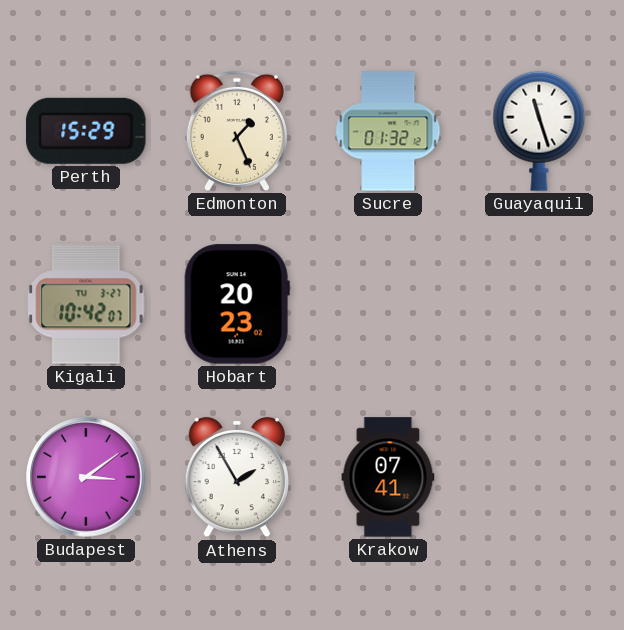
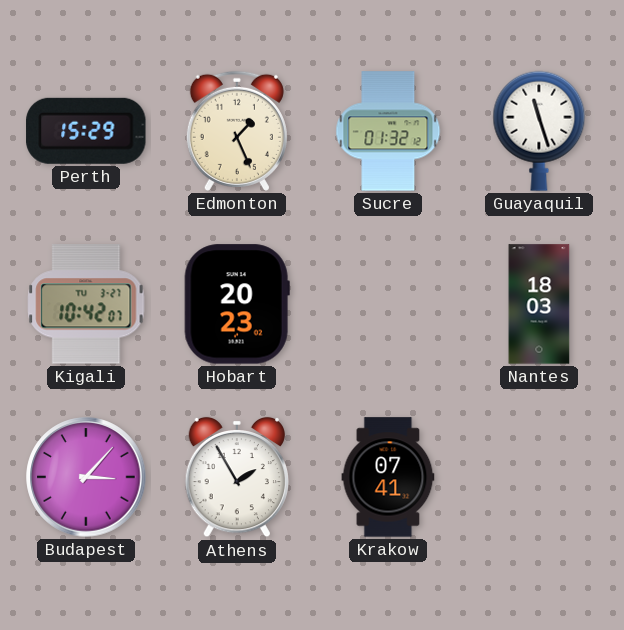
Nantes: none -> 18:03 (539, 304)
Budapest: 3:09 -> 3:07 (86, 477)
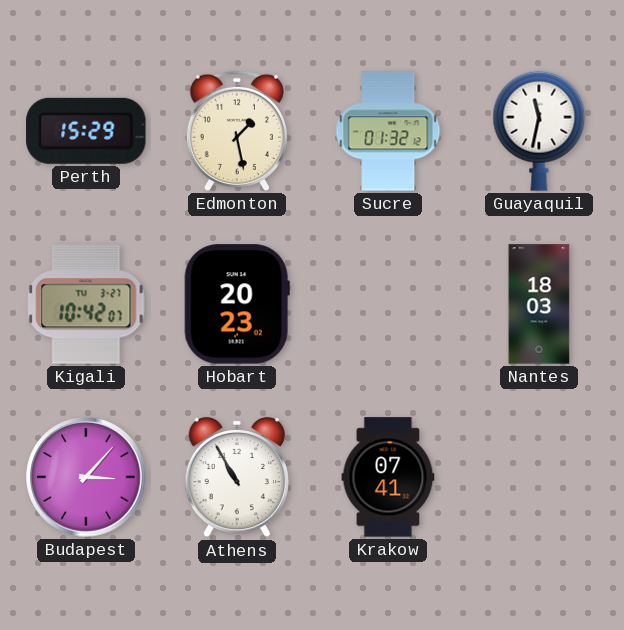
Edmonton: 1:26 -> 1:28 (237, 131)
Guayaquil: 11:27 -> 11:32 (539, 131)
Athens: 1:55 -> 10:55 (236, 477)
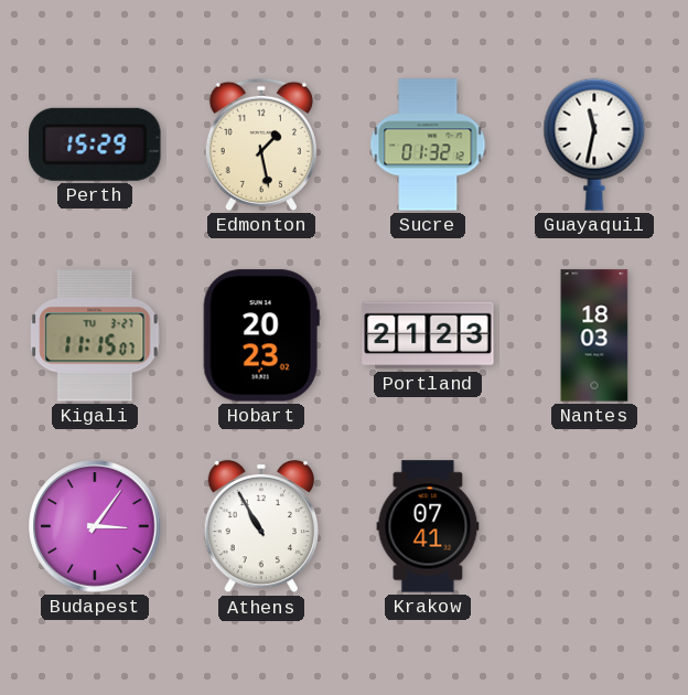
Kigali: 10:42 -> 11:15 (95, 335)
Portland: none -> 21:23 (428, 335)
Budapest: 3:07 -> 3:06 (95, 526)
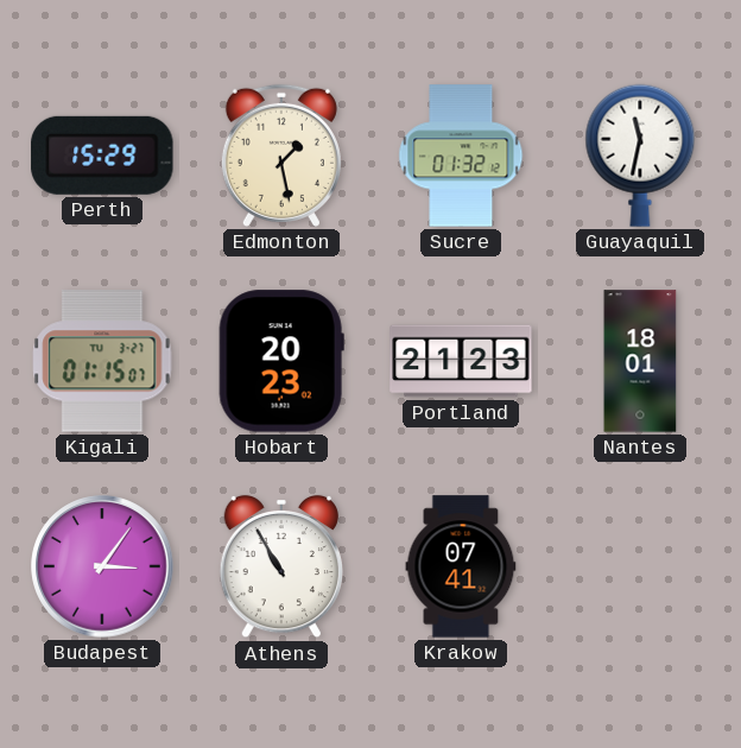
Kigali: 11:15 -> 01:15 (102, 361)
Nantes: 18:03 -> 18:01 (640, 361)
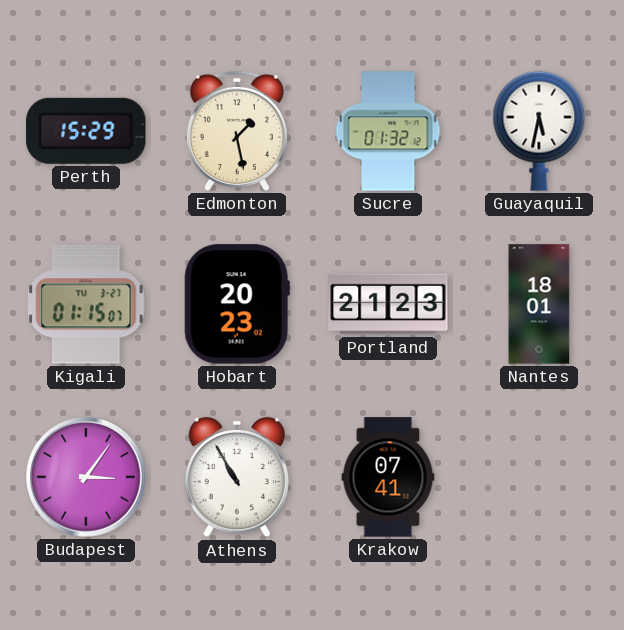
Guayaquil: 11:32 -> 5:32 (539, 131)
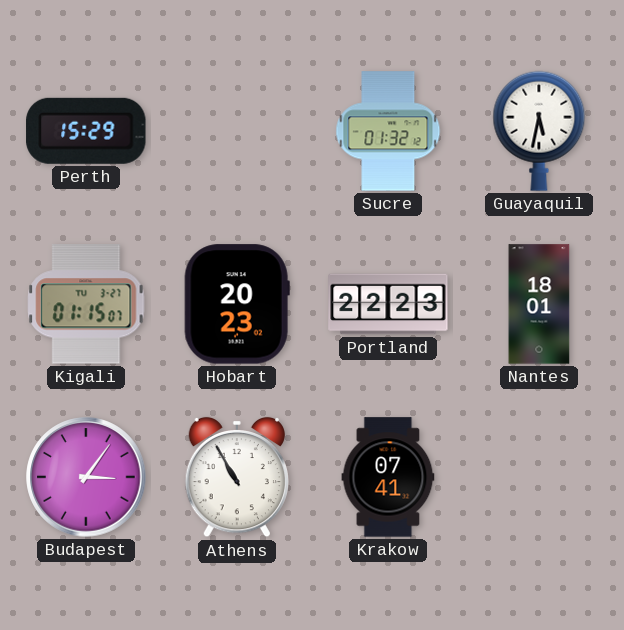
Edmonton: 1:28 -> none (237, 131)
Portland: 21:23 -> 22:23 (388, 304)
